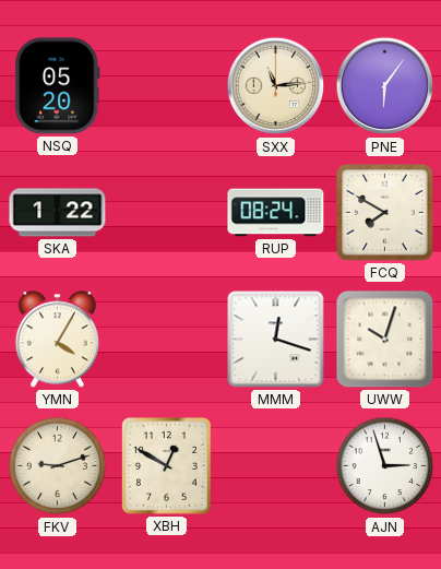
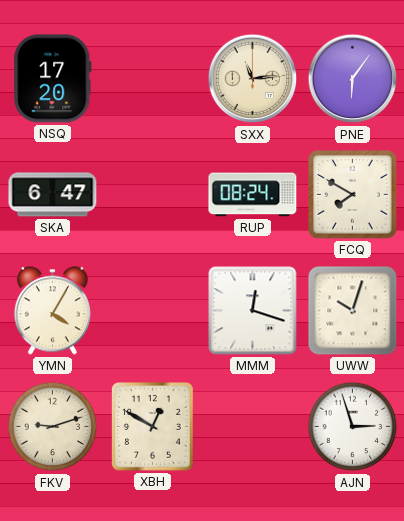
NSQ: 05:20 -> 17:20 (53, 79)
SKA: 1:22 -> 6:47 (53, 195)
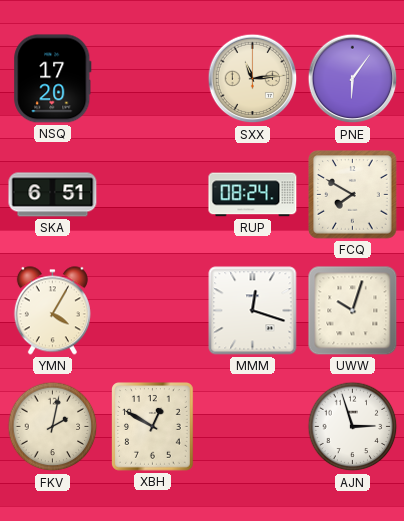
SKA: 6:47 -> 6:51 (53, 195)
FKV: 9:12 -> 2:02 (53, 427)
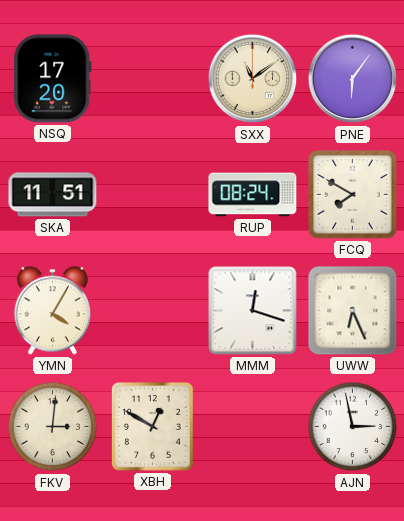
SXX: 11:14 -> 11:09 (253, 79)
SKA: 6:51 -> 11:51 (53, 195)
UWW: 10:03 -> 6:26 (353, 311)
FKV: 2:02 -> 3:01 (53, 427)
AJN: 2:57 -> 2:58 (353, 427)
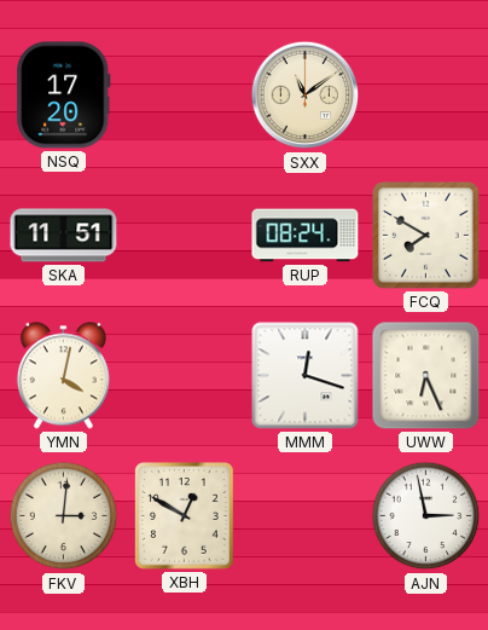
PNE: 6:06 -> none (353, 79)
YMN: 4:05 -> 4:02 (63, 376)
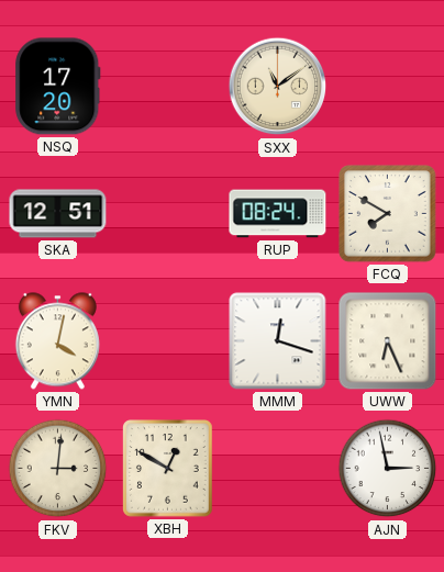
SKA: 11:51 -> 12:51 (58, 214)
